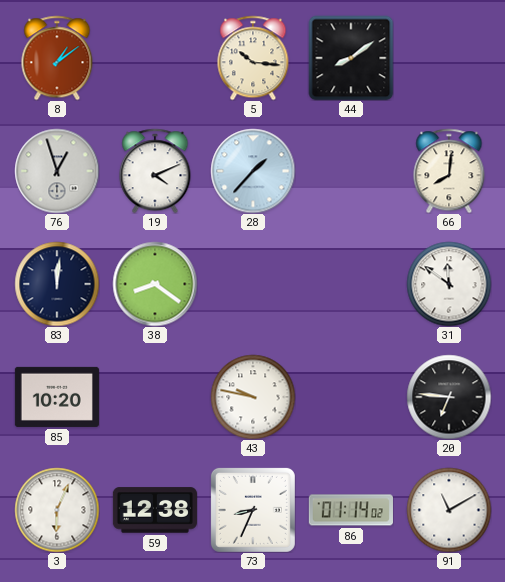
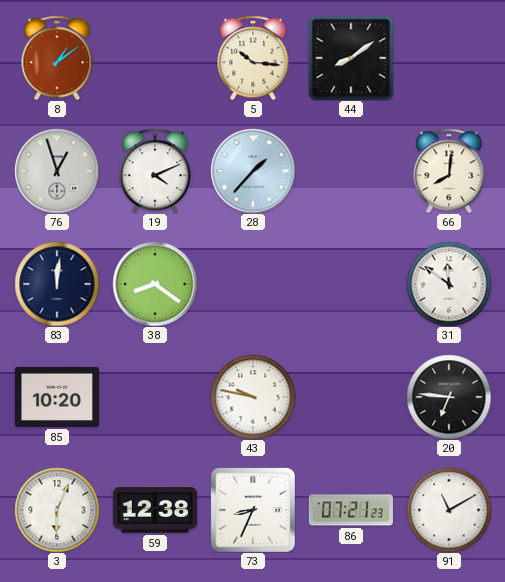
86: 01:14 -> 07:21 (351, 510)
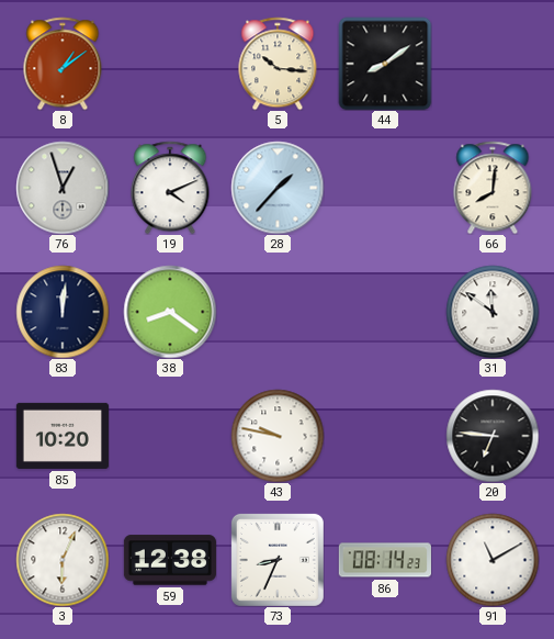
86: 07:21 -> 08:14 (385, 560)
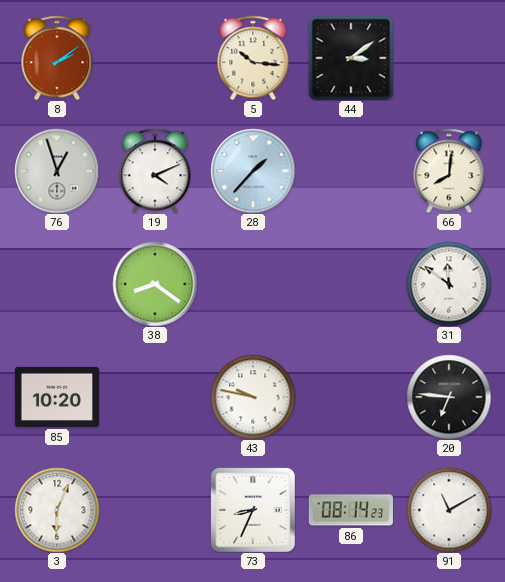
8: 1:09 -> 2:09 (57, 58)
44: 8:09 -> 3:09 (351, 58)
83: 12:01 -> none (63, 312)
59: 12:38 -> none (170, 560)
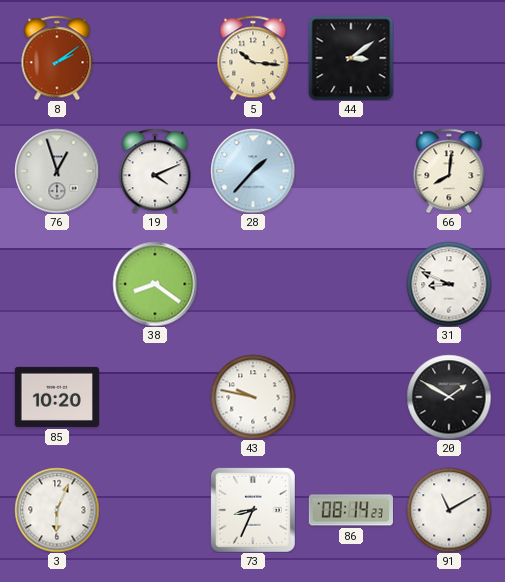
31: 11:51 -> 8:49 (449, 284)
20: 6:46 -> 1:50 (449, 397)
